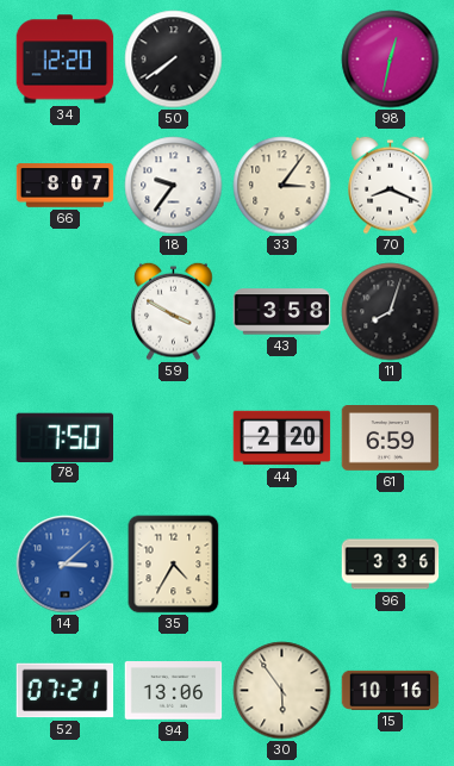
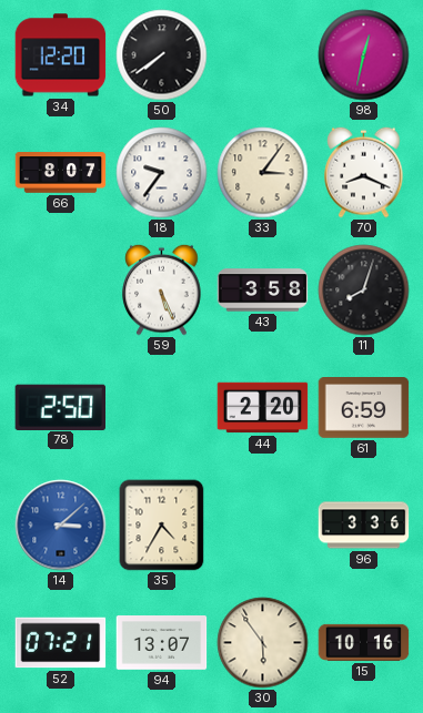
59: 3:50 -> 5:26 (162, 289)
78: 7:50 -> 2:50 (60, 407)
94: 13:06 -> 13:07 (162, 643)
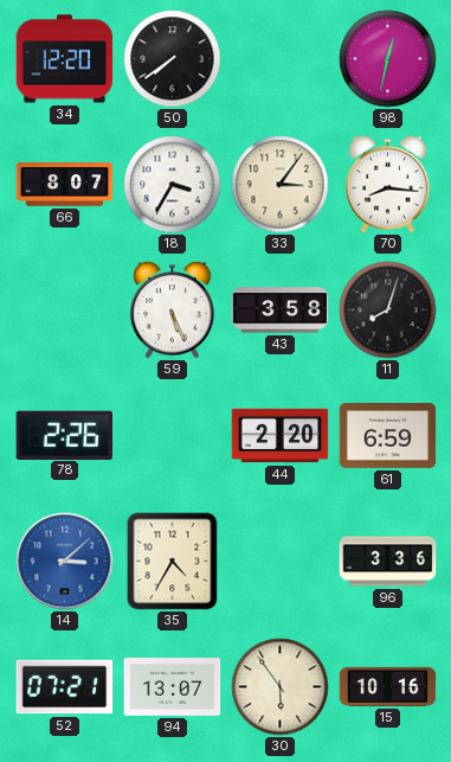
18: 9:36 -> 3:35 (173, 185)
70: 8:19 -> 8:16 (388, 184)
78: 2:50 -> 2:26 (64, 435)
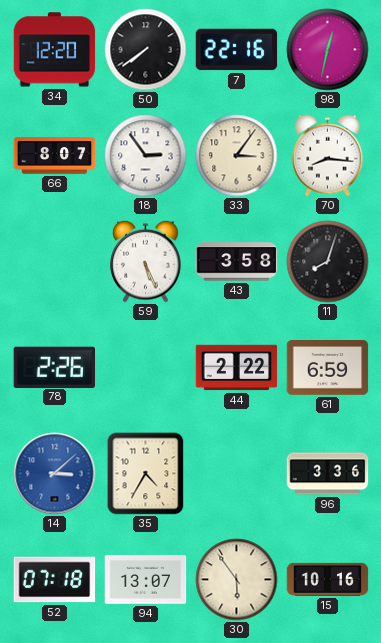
7: none -> 22:16 (237, 50)
18: 3:35 -> 2:54 (146, 156)
44: 2:20 -> 2:22 (237, 368)
52: 07:21 -> 07:18 (55, 580)
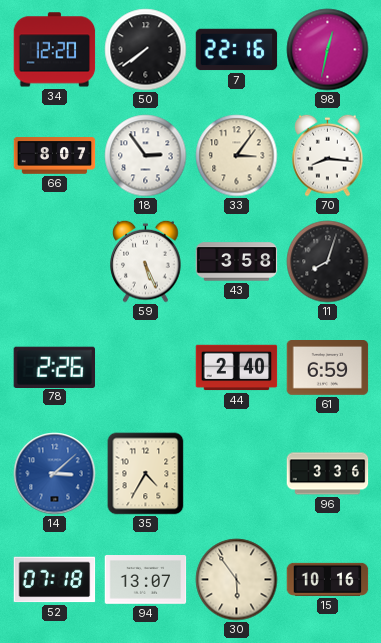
44: 2:22 -> 2:40 (237, 368)
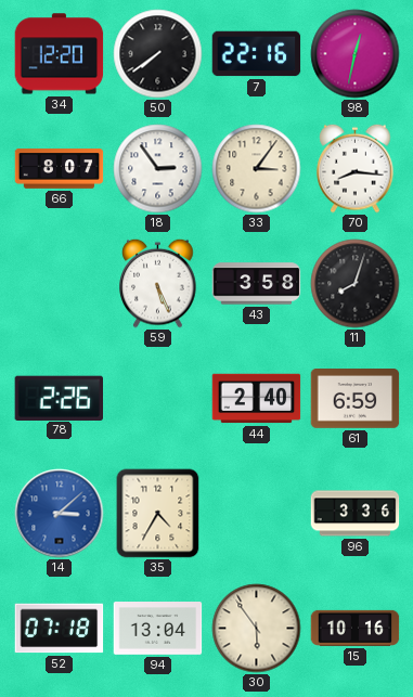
94: 13:07 -> 13:04 (158, 629)
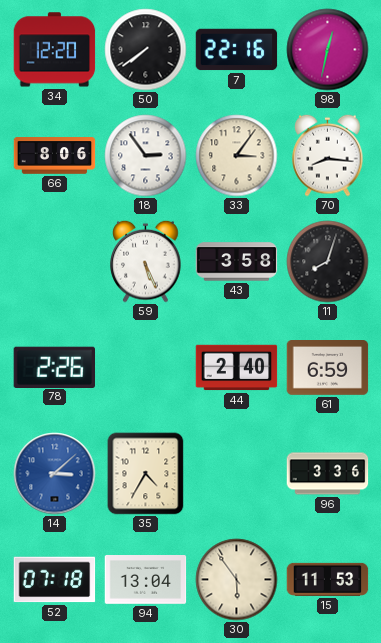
66: 8:07 -> 8:06 (55, 156)
15: 10:16 -> 11:53 (328, 579)
